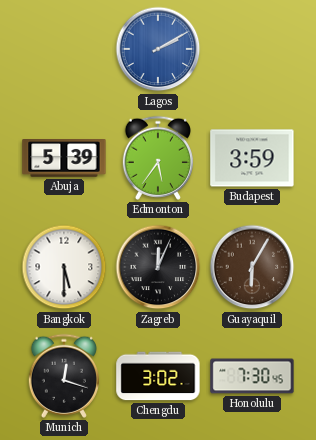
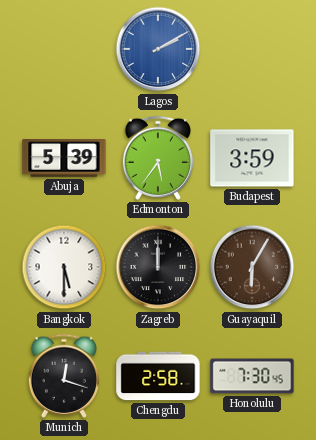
Zagreb: 12:04 -> 12:00 (158, 267)
Chengdu: 3:02 -> 2:58 (158, 376)
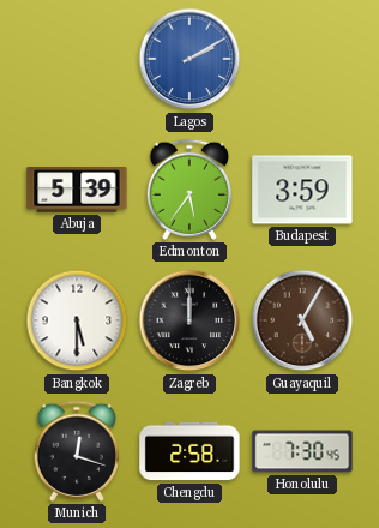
Guayaquil: 6:05 -> 5:05 (302, 320)
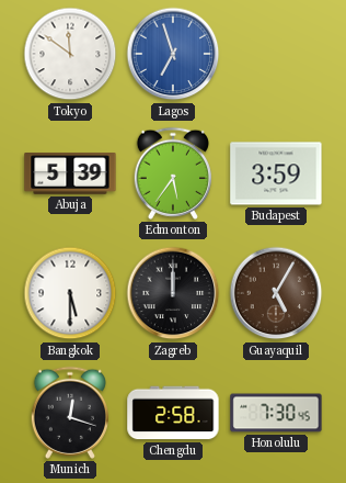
Tokyo: none -> 11:51 (70, 54)
Lagos: 2:10 -> 6:57 (173, 54)
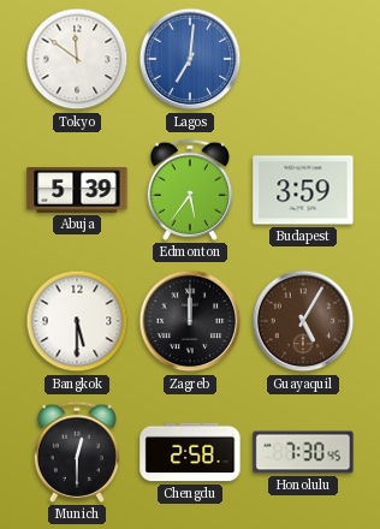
Lagos: 6:57 -> 7:01 (190, 59)
Munich: 12:18 -> 12:30 (77, 452)
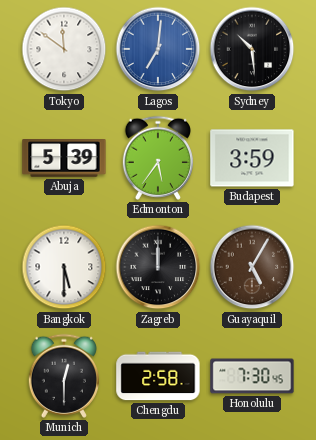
Sydney: none -> 10:29 (252, 49)
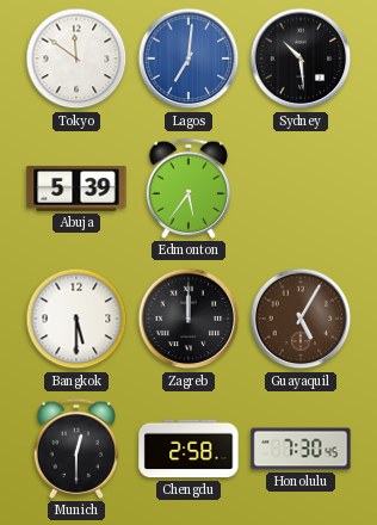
Budapest: 3:59 -> none (252, 158)
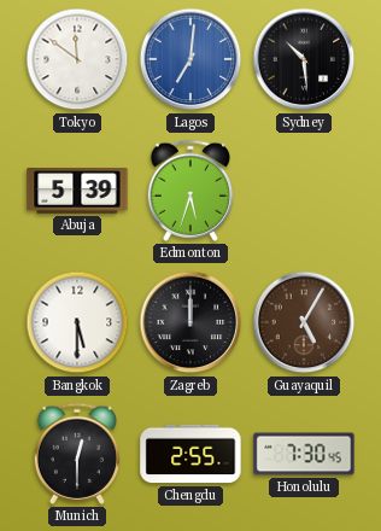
Edmonton: 5:36 -> 5:33 (190, 191)
Chengdu: 2:58 -> 2:55 (190, 454)
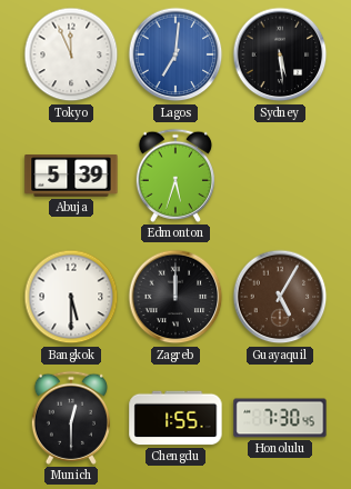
Tokyo: 11:51 -> 11:56 (71, 54)
Sydney: 10:29 -> 5:29 (280, 54)
Chengdu: 2:55 -> 1:55 (175, 418)
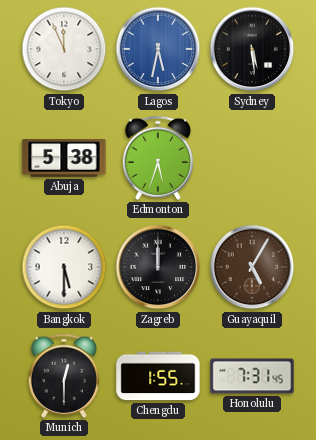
Lagos: 7:01 -> 5:32 (158, 49)
Abuja: 5:39 -> 5:38 (64, 159)
Honolulu: 7:30 -> 7:31 (252, 376)
